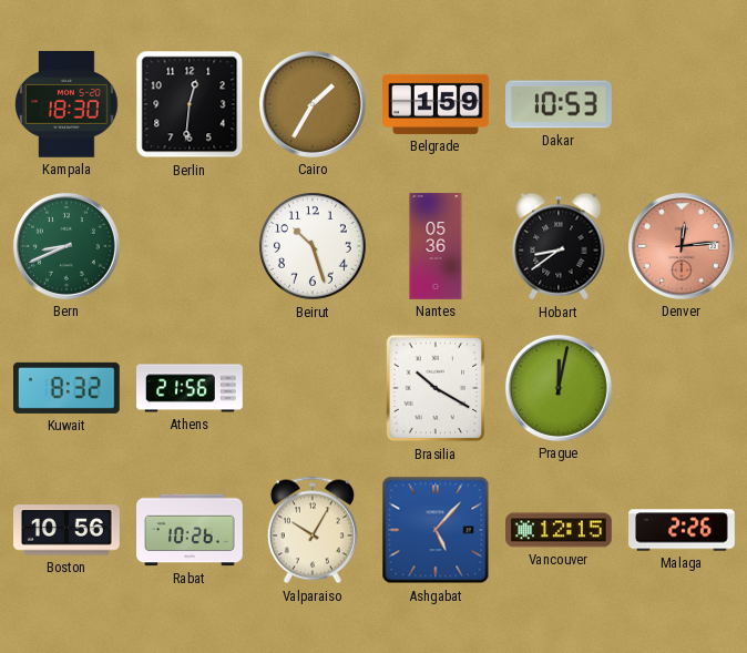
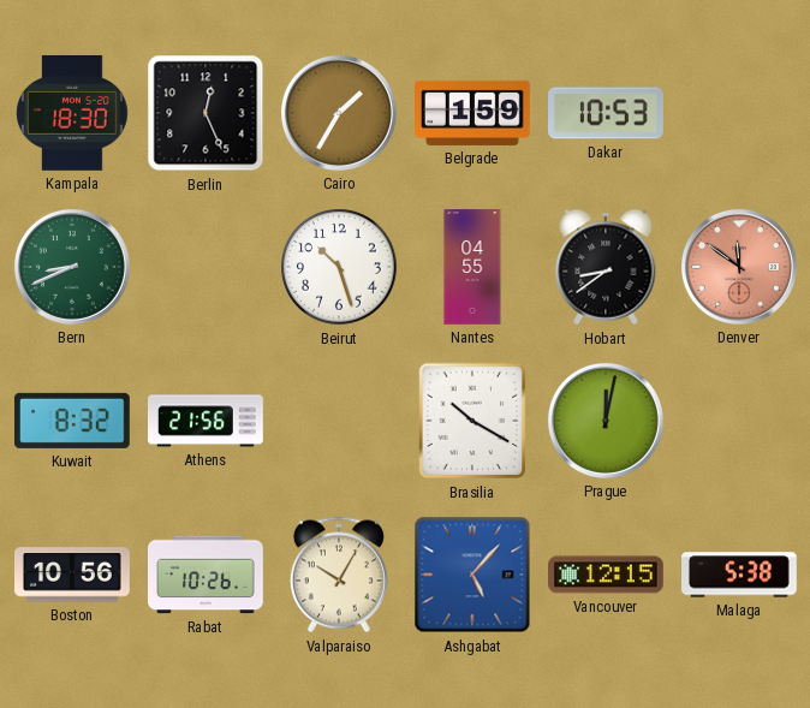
Berlin: 12:31 -> 12:26 (206, 113)
Nantes: 05:36 -> 04:55 (472, 267)
Denver: 12:14 -> 11:51 (739, 267)
Malaga: 2:26 -> 5:38 (740, 575)
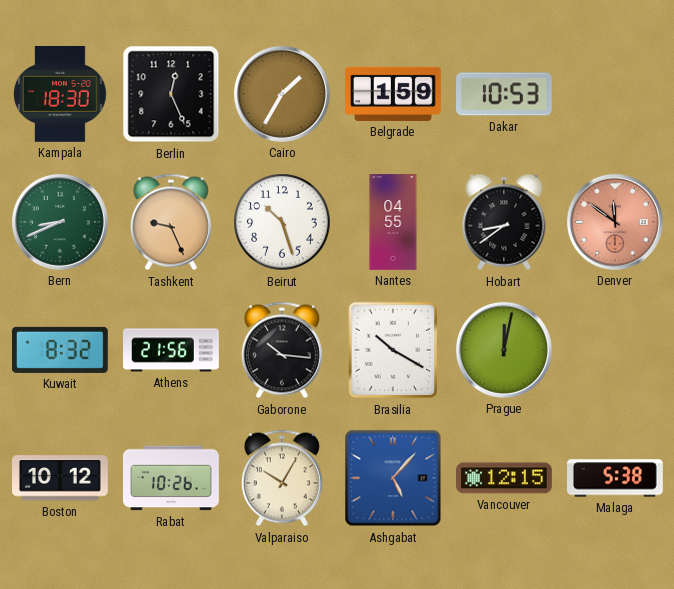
Tashkent: none -> 9:26 (171, 222)
Gaborone: none -> 10:16 (282, 350)
Boston: 10:56 -> 10:12 (61, 478)
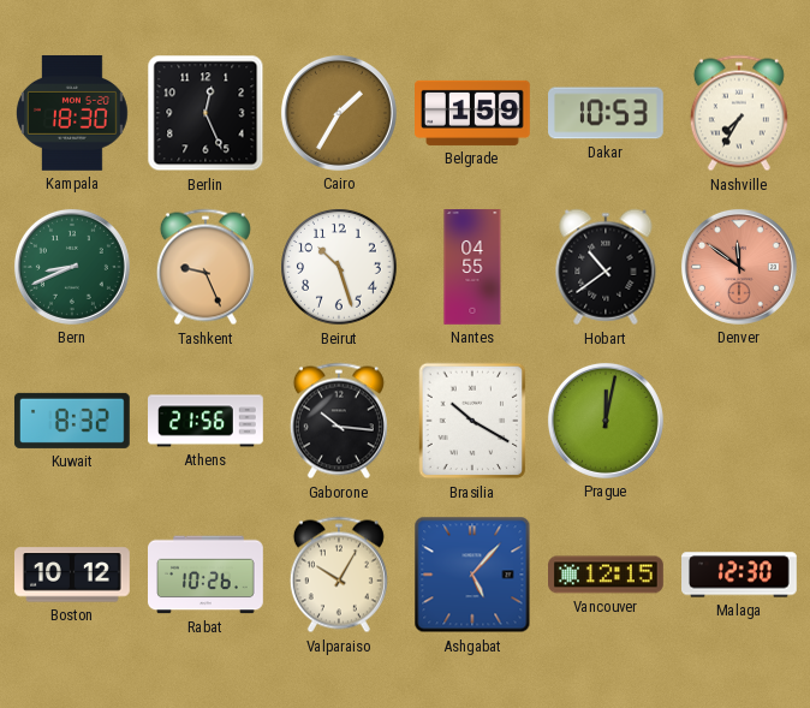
Nashville: none -> 7:35 (739, 113)
Hobart: 8:39 -> 10:39 (606, 267)
Malaga: 5:38 -> 12:30 (740, 575)
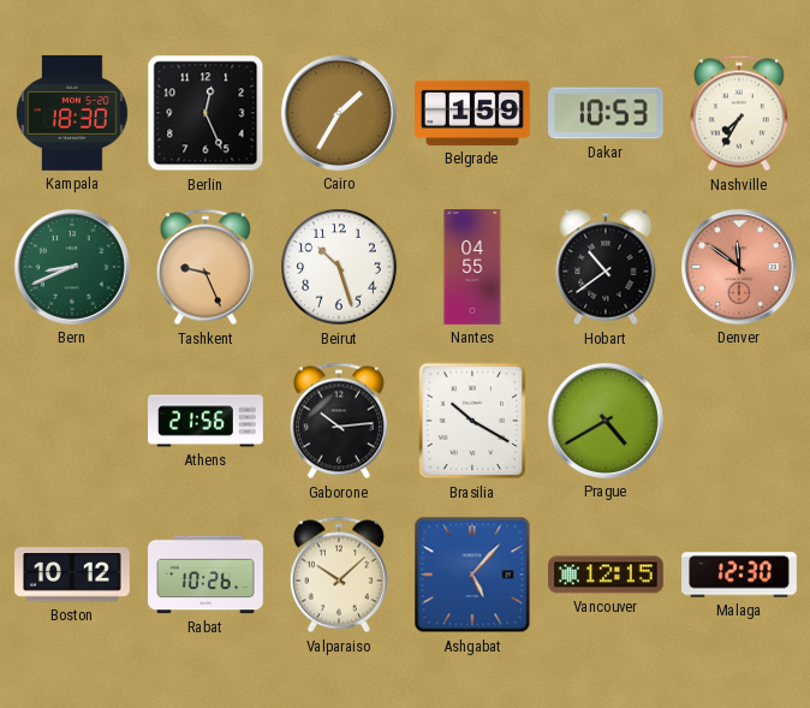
Kuwait: 8:32 -> none (72, 421)
Gaborone: 10:16 -> 10:14 (339, 421)
Prague: 12:02 -> 4:40 (606, 421)
Valparaiso: 10:05 -> 10:08 (339, 575)
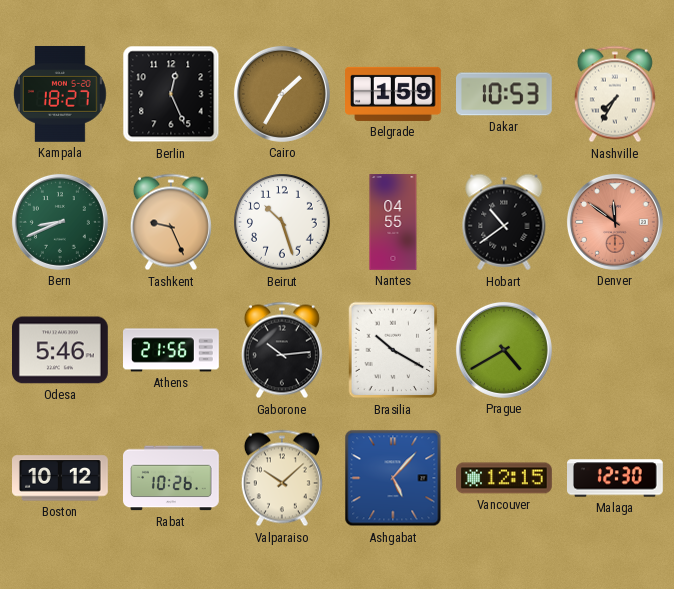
Kampala: 18:30 -> 18:27 (60, 94)
Odesa: none -> 5:46 (61, 350)
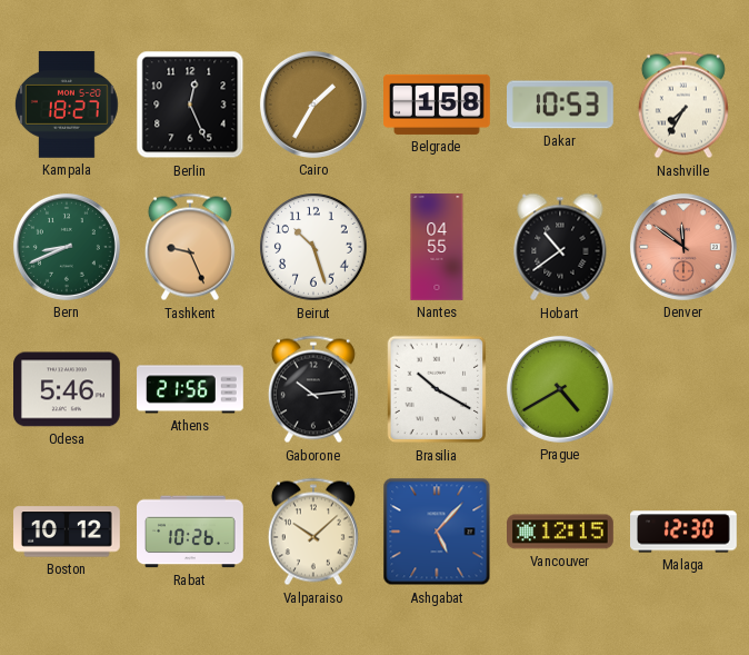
Belgrade: 1:59 -> 1:58 (438, 105)
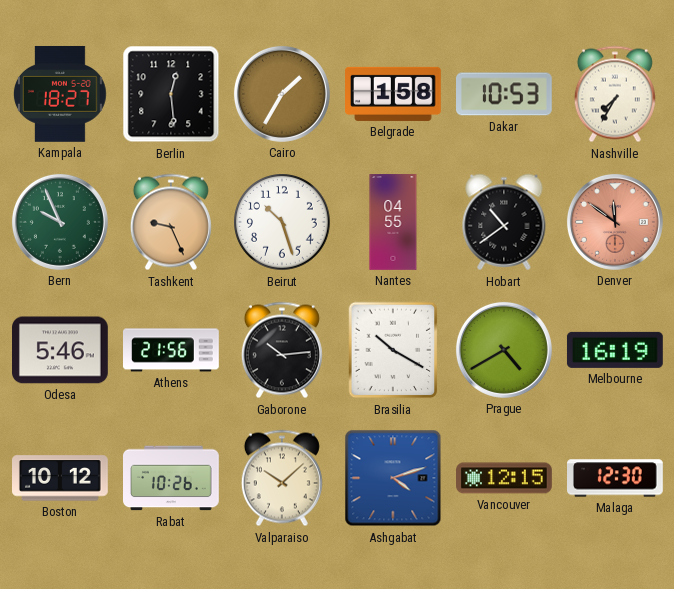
Berlin: 12:26 -> 12:29 (171, 94)
Bern: 8:41 -> 9:56 (60, 222)
Melbourne: none -> 16:19 (615, 350)
Ashgabat: 5:07 -> 4:12 (393, 478)
